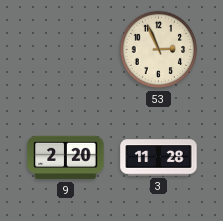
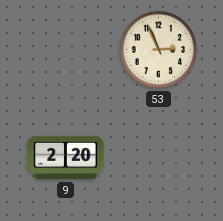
3: 11:28 -> none (159, 158)
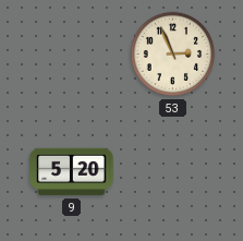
9: 2:20 -> 5:20 (72, 172)
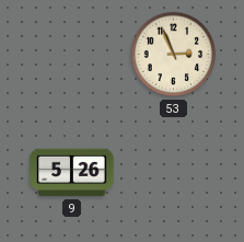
9: 5:20 -> 5:26 (72, 173)
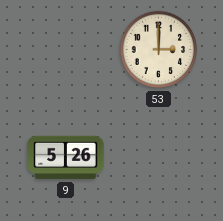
53: 2:56 -> 3:00 (159, 50)
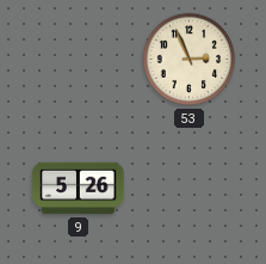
53: 3:00 -> 2:56 (190, 60)
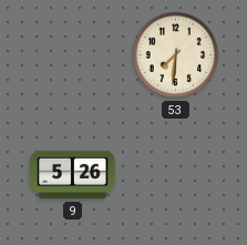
53: 2:56 -> 7:31 (176, 55)
